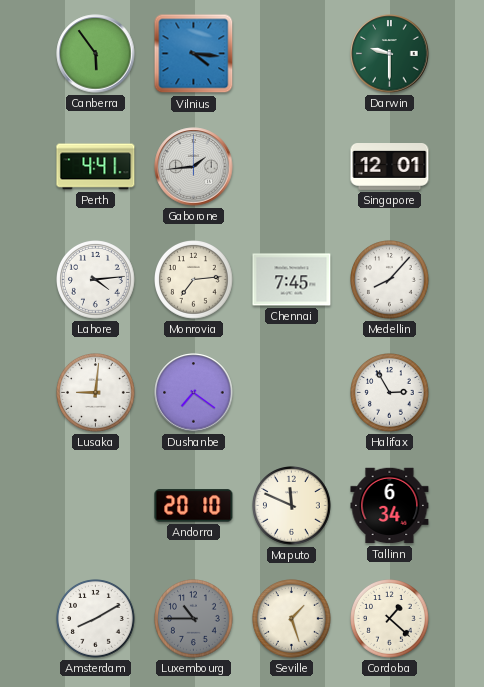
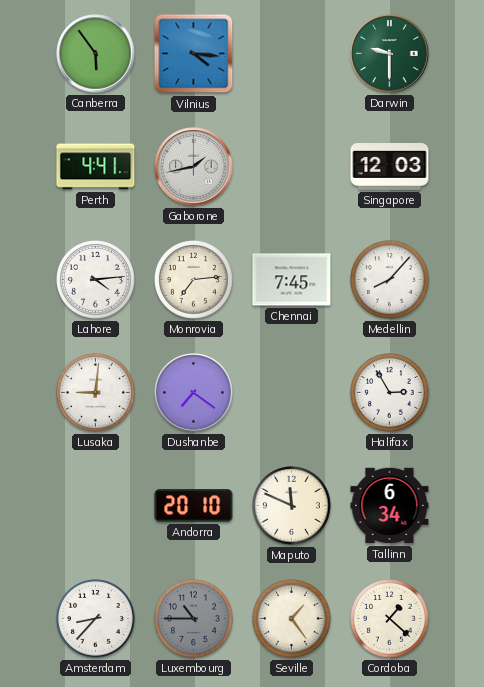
Gaborone: 1:44 -> 1:43 (194, 167)
Singapore: 12:01 -> 12:03 (390, 167)
Amsterdam: 8:10 -> 8:37 (96, 619)
Seville: 1:27 -> 1:24 (292, 619)
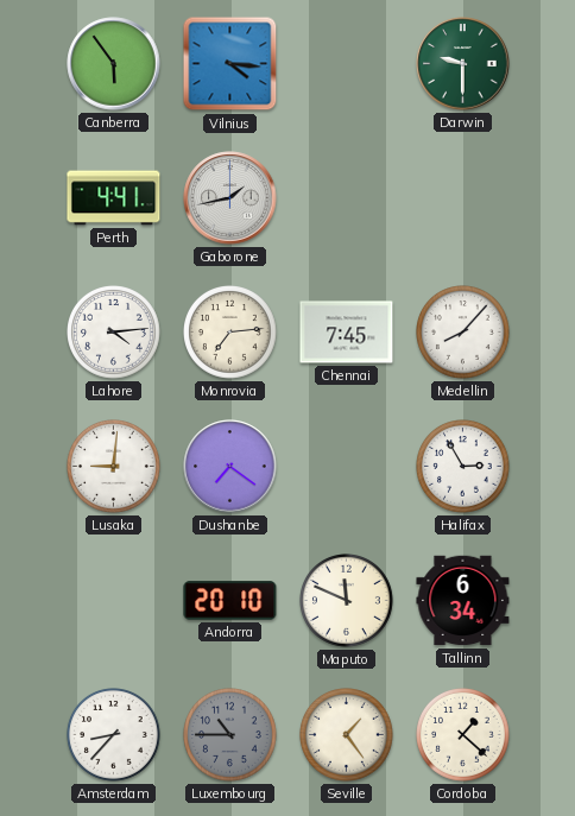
Singapore: 12:03 -> none (390, 167)
